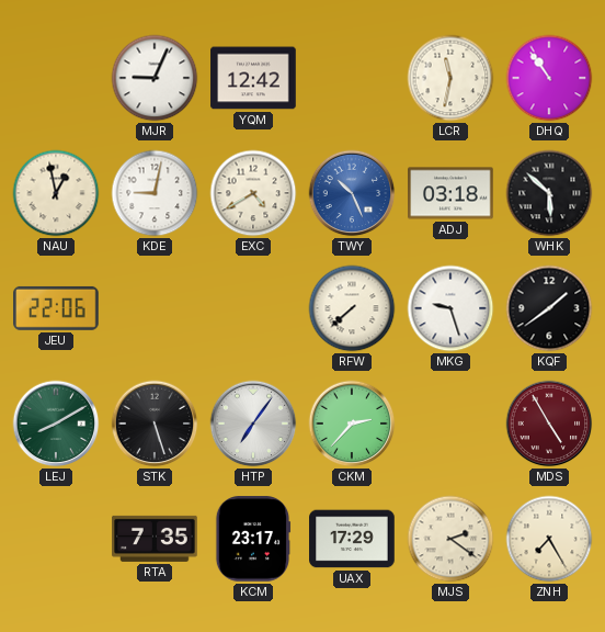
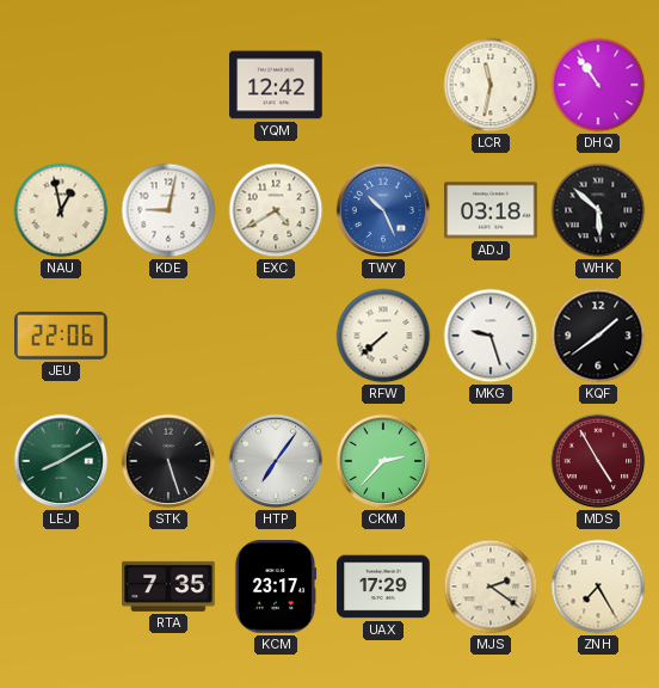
MJR: 9:04 -> none (155, 78)
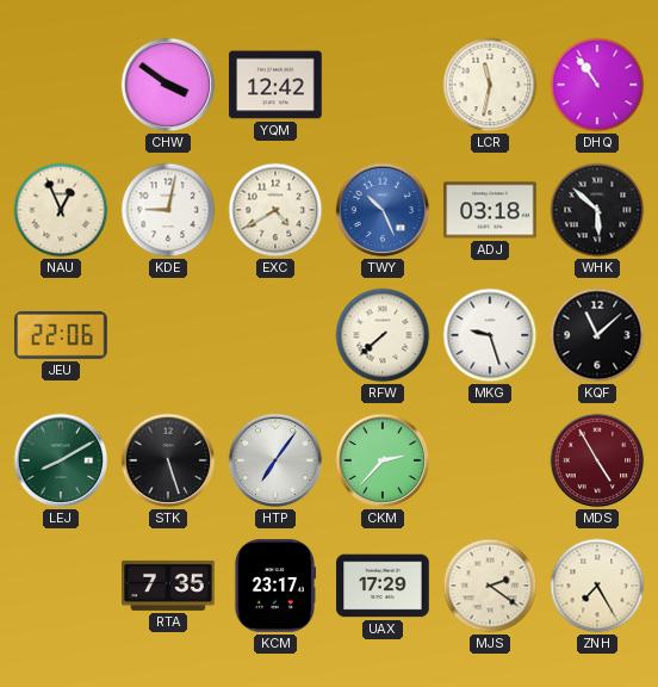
CHW: none -> 3:51 (168, 85)
NAU: 12:58 -> 12:56 (61, 210)
KQF: 1:39 -> 11:08 (597, 335)
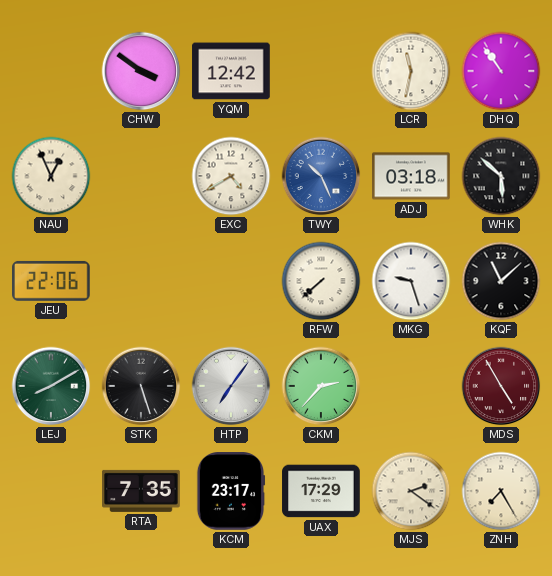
KDE: 9:02 -> none (168, 210)
